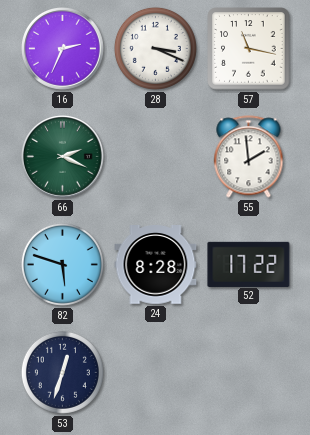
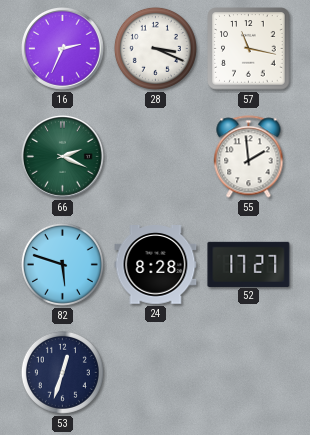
52: 17:22 -> 17:27 (249, 264)
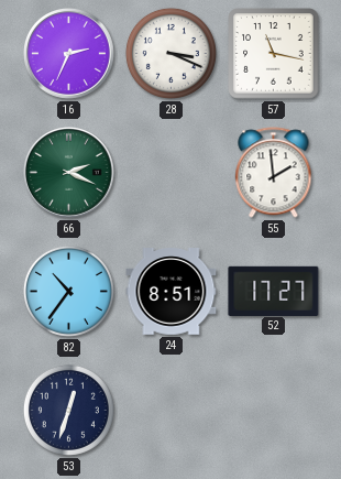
82: 5:48 -> 10:36 (68, 291)
24: 8:28 -> 8:51 (172, 292)
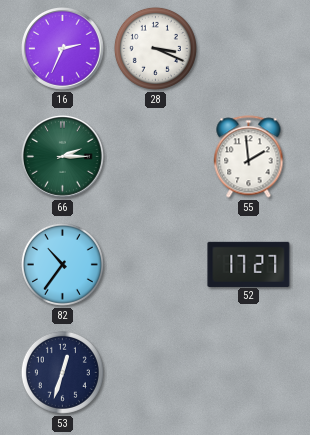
57: 11:17 -> none (274, 54)
66: 2:19 -> 2:15 (63, 157)
24: 8:51 -> none (172, 292)
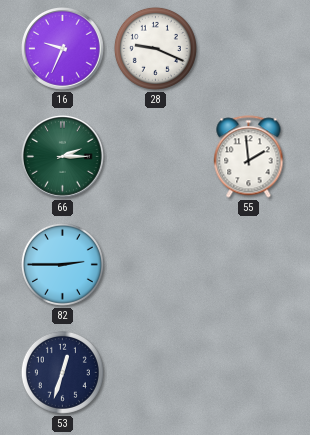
16: 2:34 -> 9:34 (63, 49)
28: 3:19 -> 9:19 (155, 48)
82: 10:36 -> 2:45 (62, 264)
52: 17:27 -> none (249, 264)
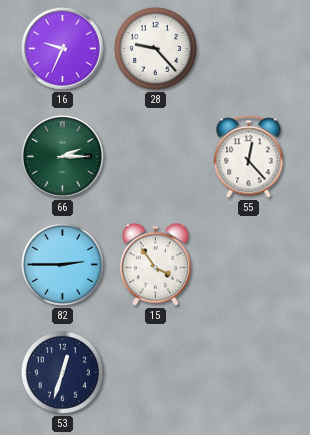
28: 9:19 -> 9:23 (155, 48)
55: 1:59 -> 12:23 (249, 157)
15: none -> 3:54 (155, 264)
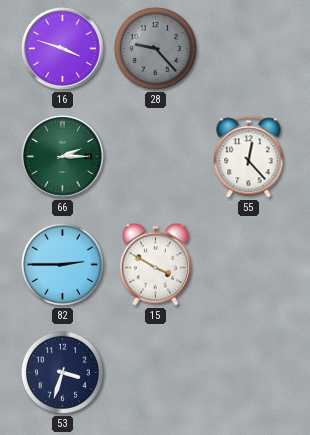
16: 9:34 -> 3:48 (63, 49)
28 dial: white -> grey (155, 48)
15: 3:54 -> 3:50 (155, 264)
53: 12:33 -> 3:33 (62, 372)
